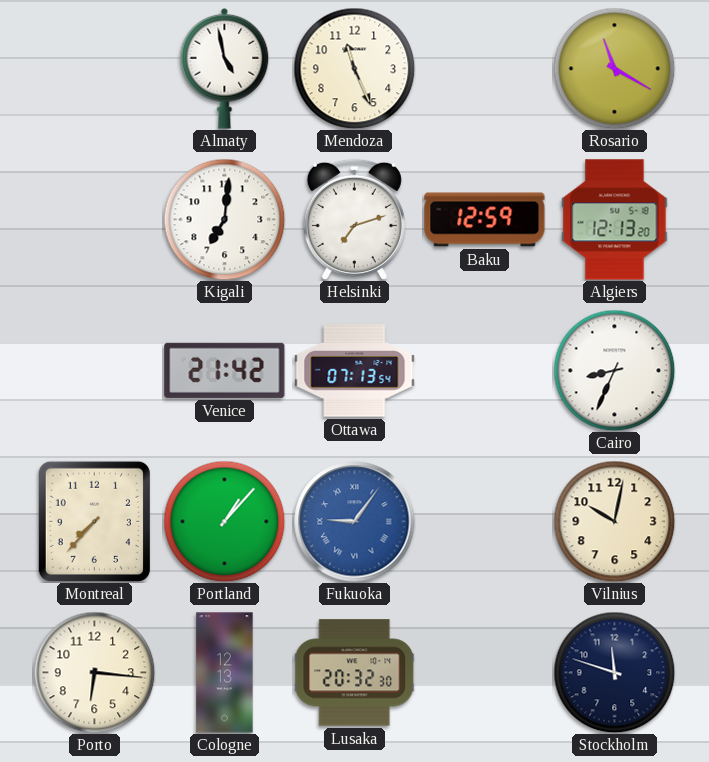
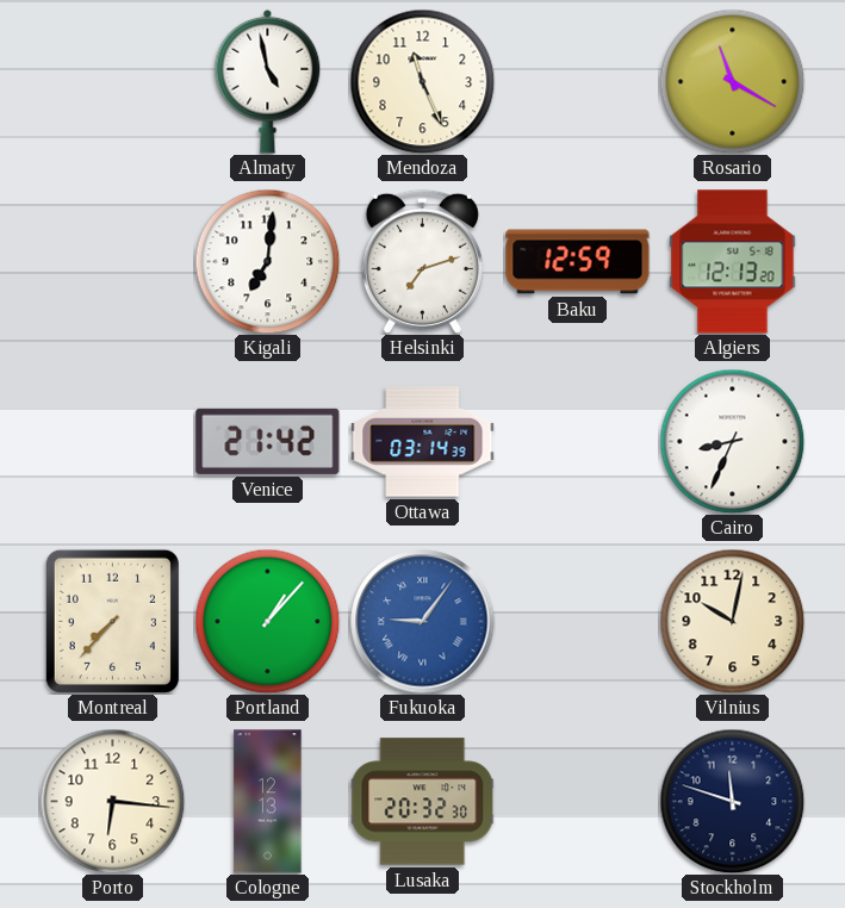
Ottawa: 07:13 -> 03:14 (423, 442)
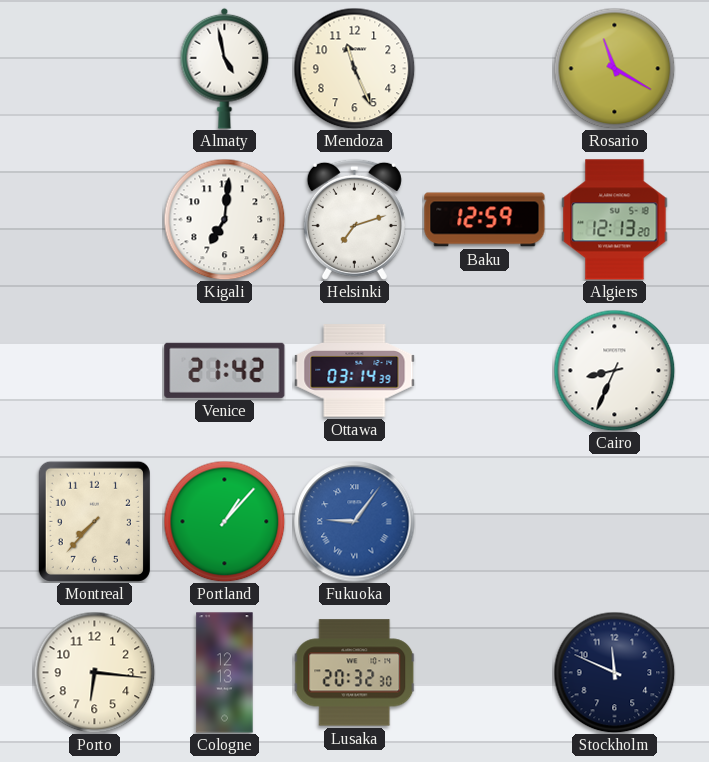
Vilnius: 10:02 -> none (732, 621)
Stockholm: 11:48 -> 11:49 (614, 672)
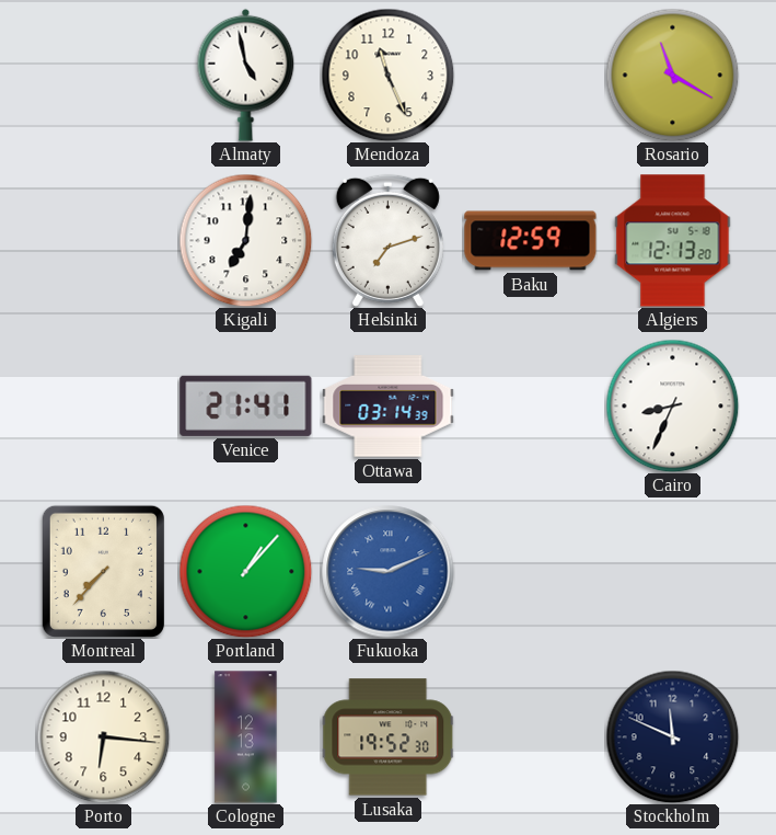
Venice: 21:42 -> 21:41 (246, 405)
Fukuoka: 9:06 -> 9:11 (389, 572)
Lusaka: 20:32 -> 19:52 (387, 737)
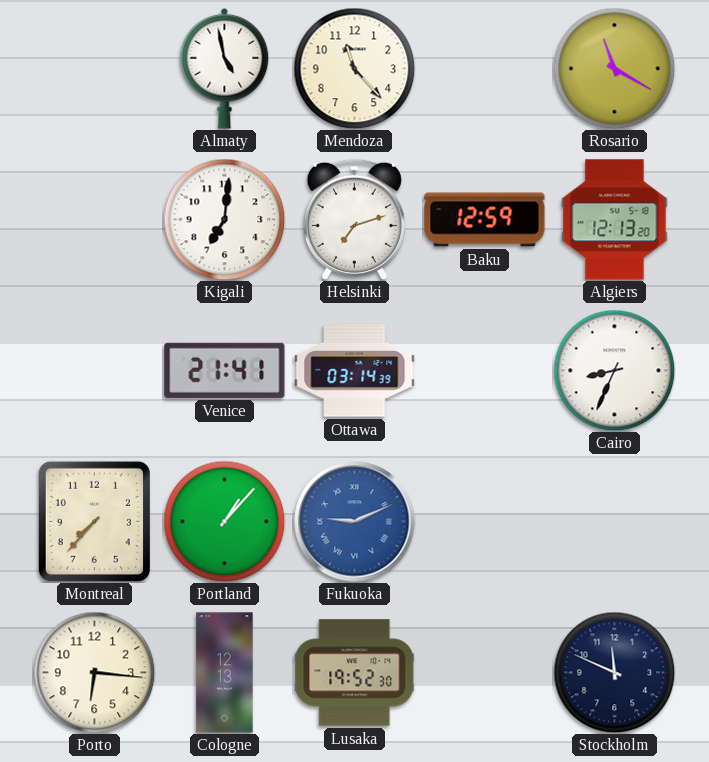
Mendoza: 11:26 -> 11:23 (354, 68)
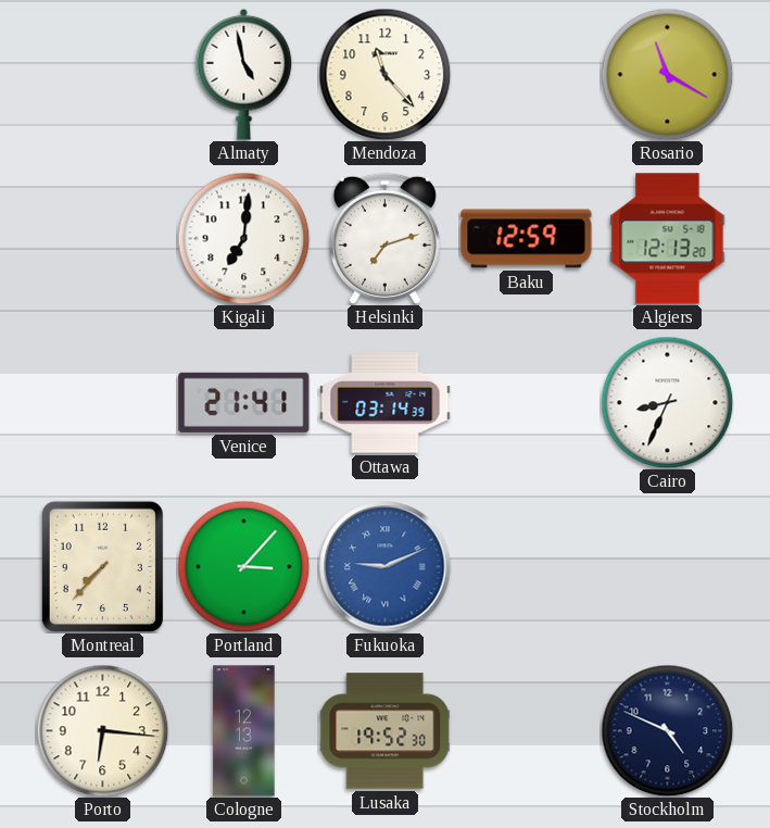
Portland: 1:07 -> 3:07 (243, 566)
Stockholm: 11:49 -> 4:49 (667, 730)
